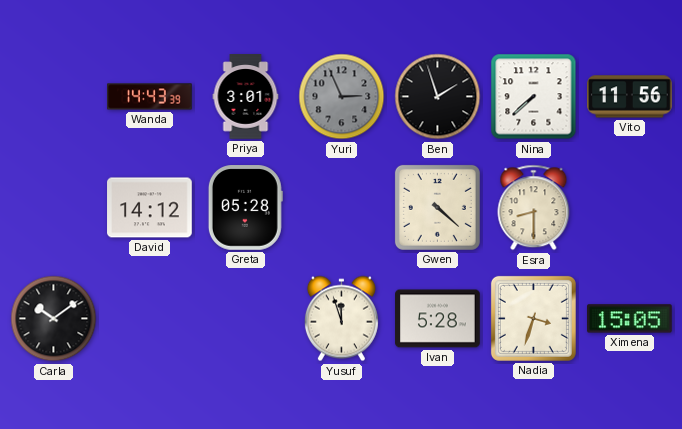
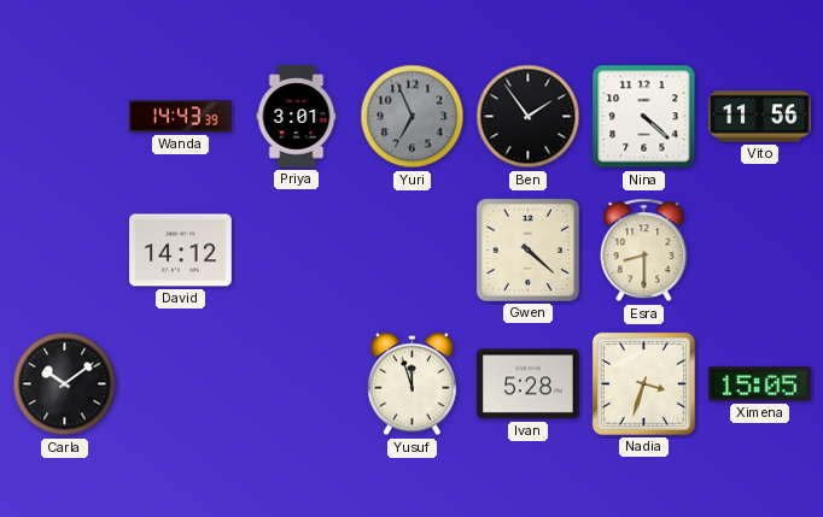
Yuri: 2:56 -> 6:56 (413, 117)
Ben: 1:57 -> 1:54 (529, 117)
Nina: 7:38 -> 4:22 (644, 117)
Greta: 05:28 -> none (245, 208)
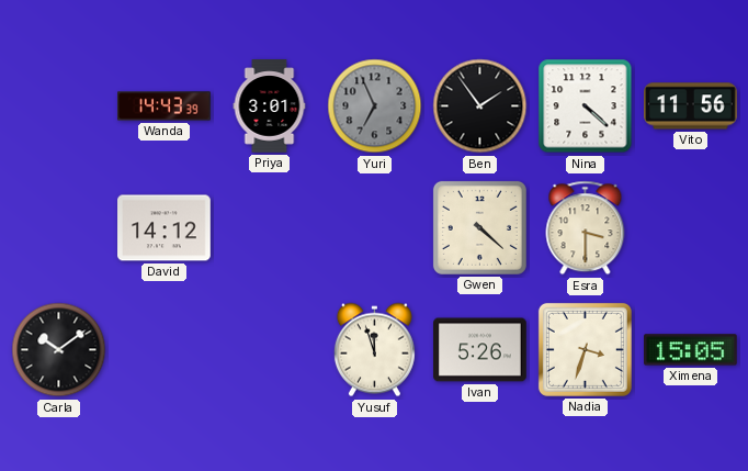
Esra: 8:30 -> 3:30 (586, 228)
Ivan: 5:28 -> 5:26 (480, 350)
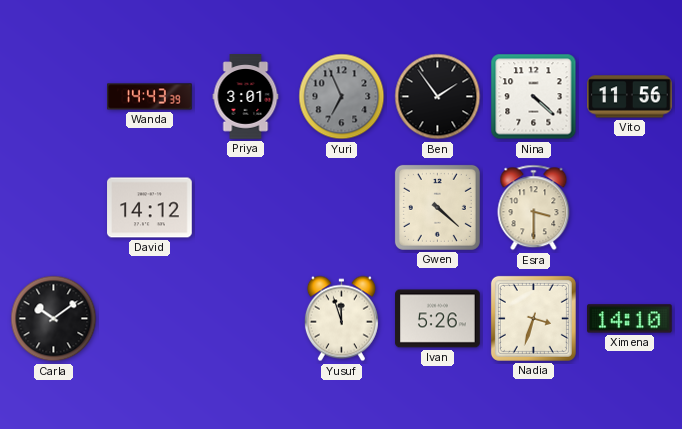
Ximena: 15:05 -> 14:10 (630, 319)
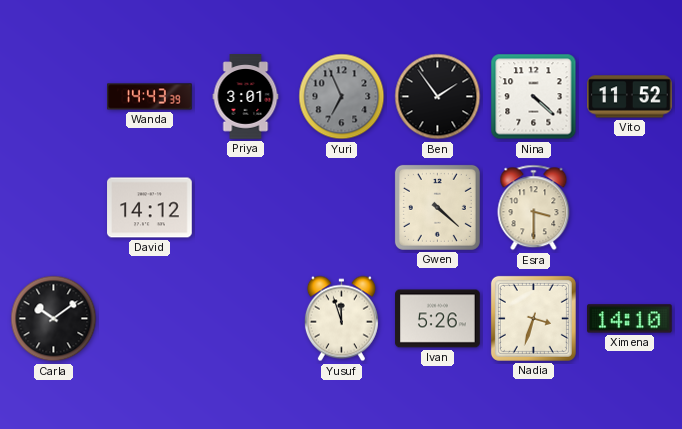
Vito: 11:56 -> 11:52 (630, 97)
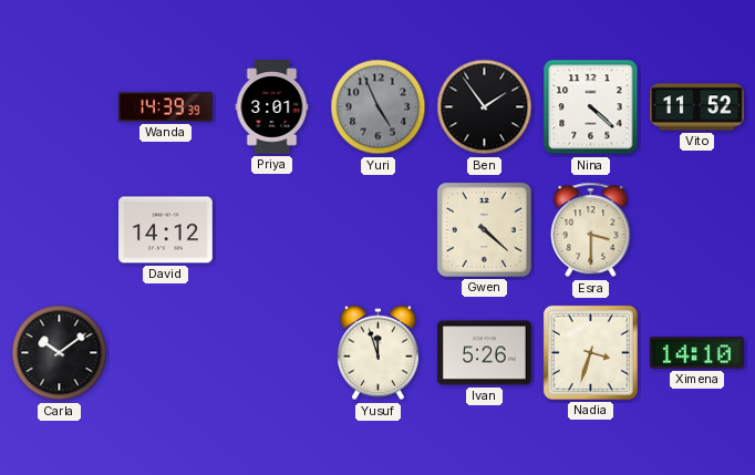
Wanda: 14:43 -> 14:39 (166, 107)
Yuri: 6:56 -> 4:56 (379, 107)
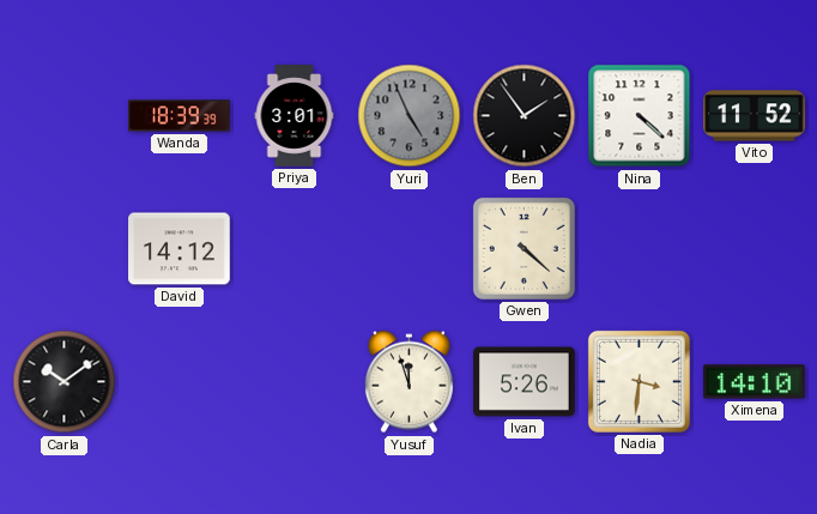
Wanda: 14:39 -> 18:39 (180, 116)
Esra: 3:30 -> none (591, 230)
Nadia: 3:33 -> 3:31 (639, 381)
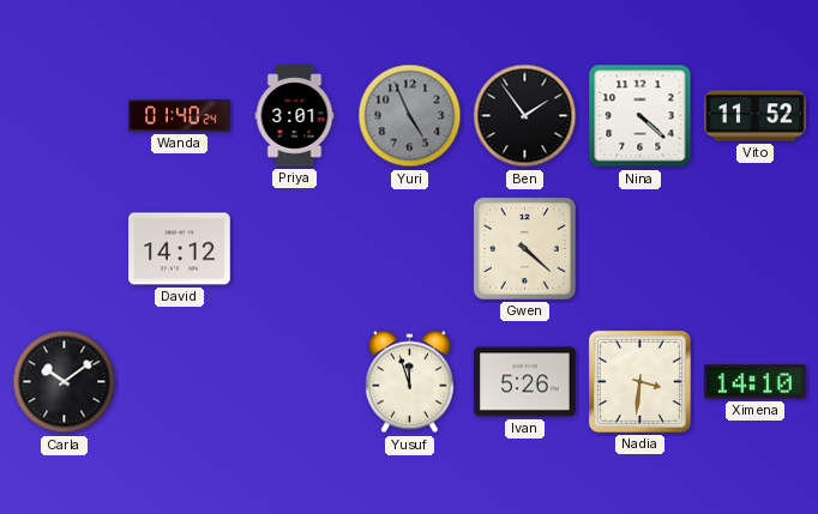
Wanda: 18:39 -> 01:40 (180, 116)
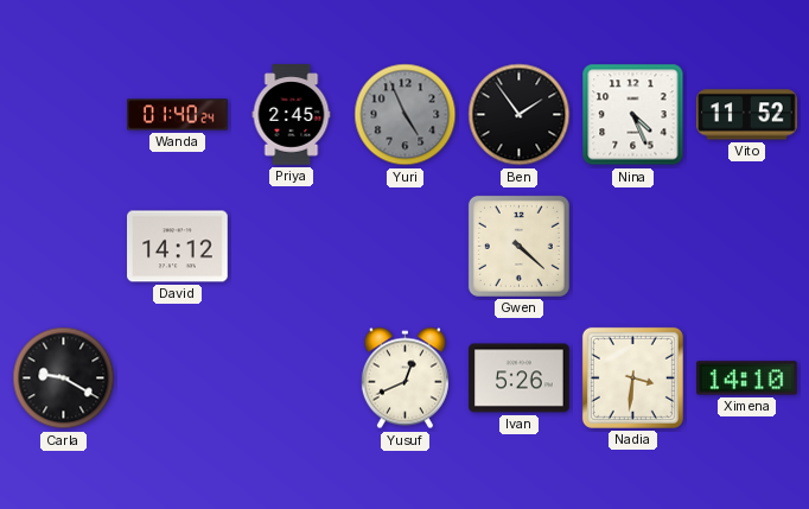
Priya: 3:01 -> 2:45 (292, 115)
Nina: 4:22 -> 4:26 (633, 115)
Carla: 10:09 -> 9:20 (64, 378)
Yusuf: 11:57 -> 12:41 (404, 378)
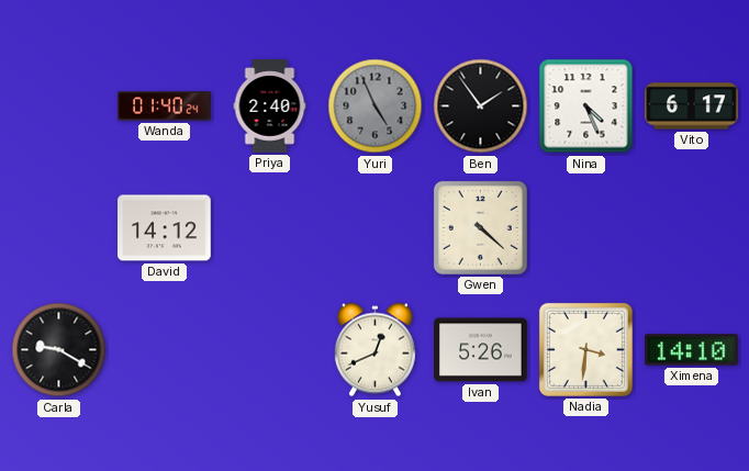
Priya: 2:45 -> 2:40 (270, 106)
Vito: 11:52 -> 6:17 (692, 106)
